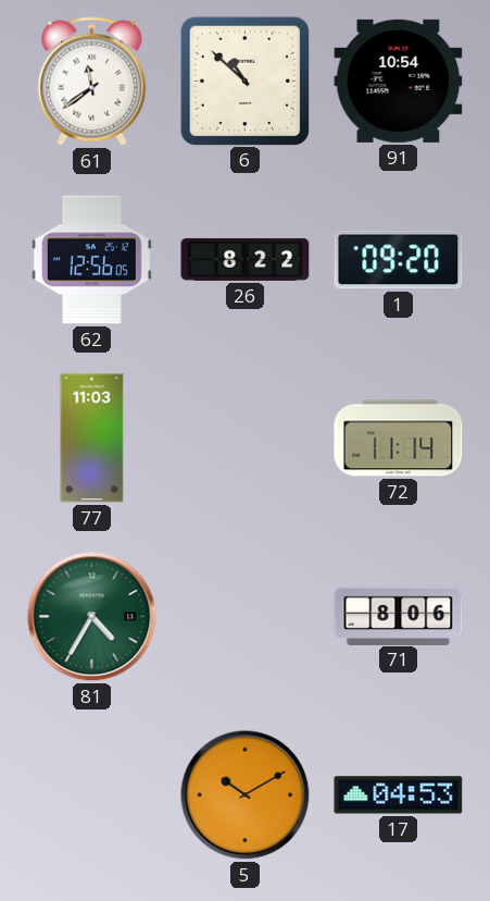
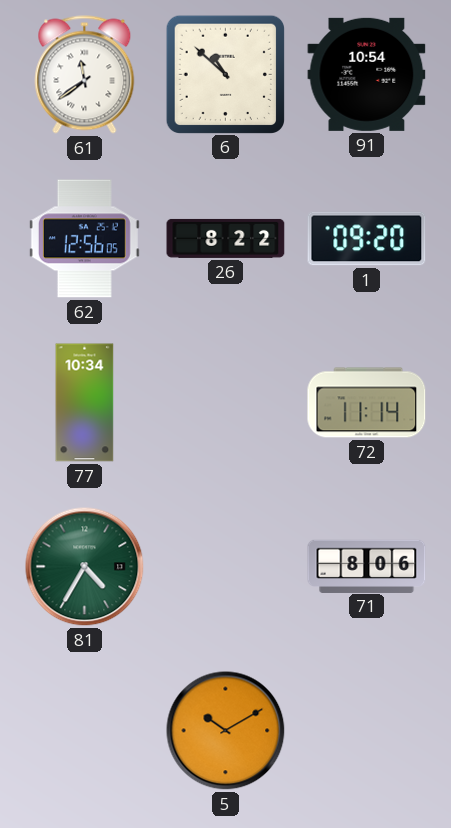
77: 11:03 -> 10:34 (85, 403)
17: 04:53 -> none (399, 795)
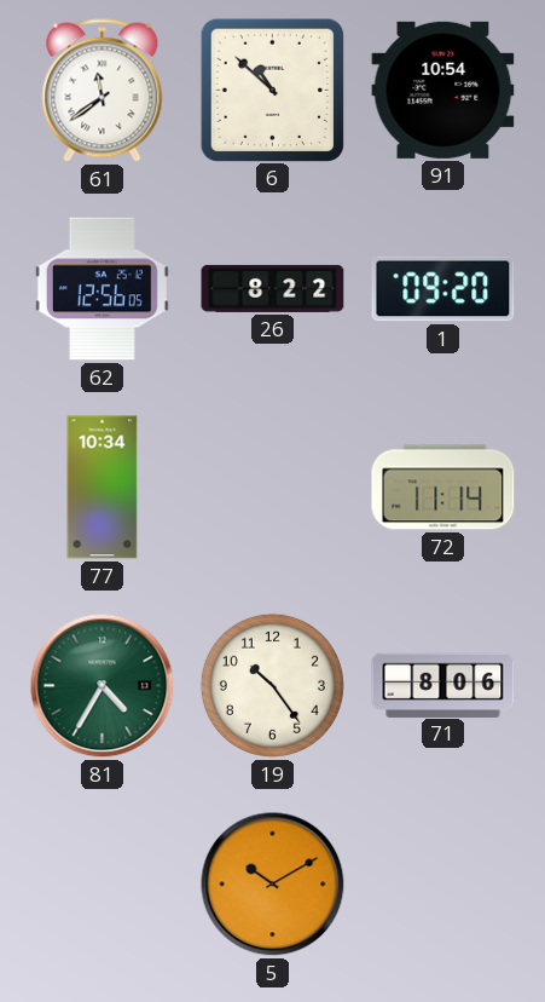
19: none -> 10:24 (272, 685)
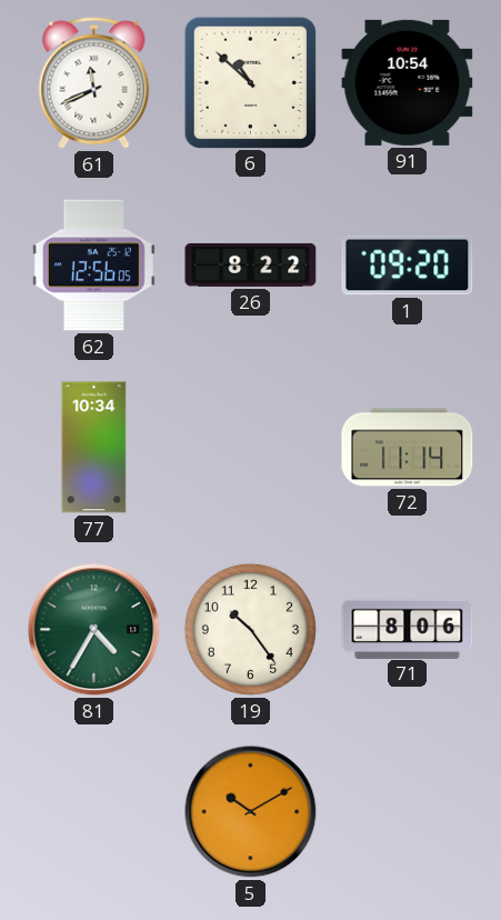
61: 11:39 -> 11:41 (94, 83)
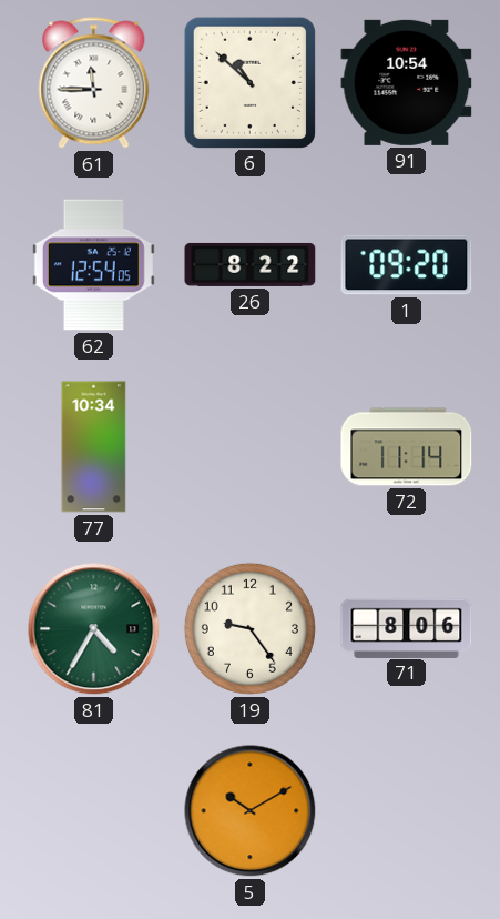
61: 11:41 -> 11:45 (94, 83)
62: 12:56 -> 12:54 (93, 265)
19: 10:24 -> 9:24 (249, 628)
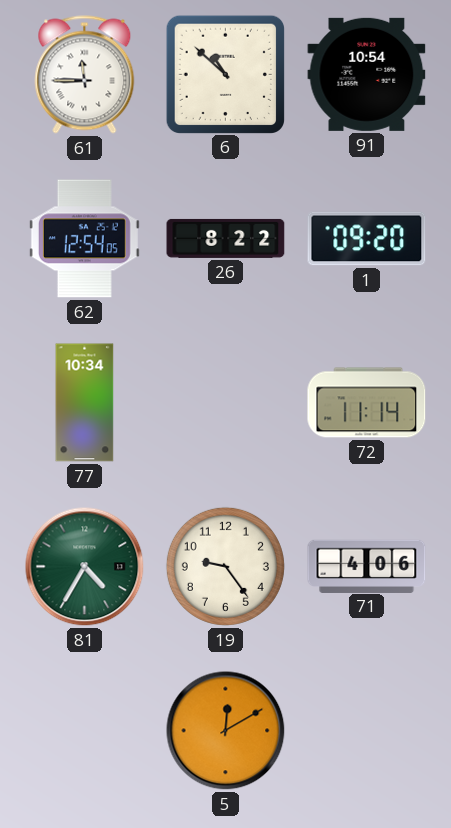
71: 8:06 -> 4:06 (367, 566)
5: 10:10 -> 12:10 (226, 731)
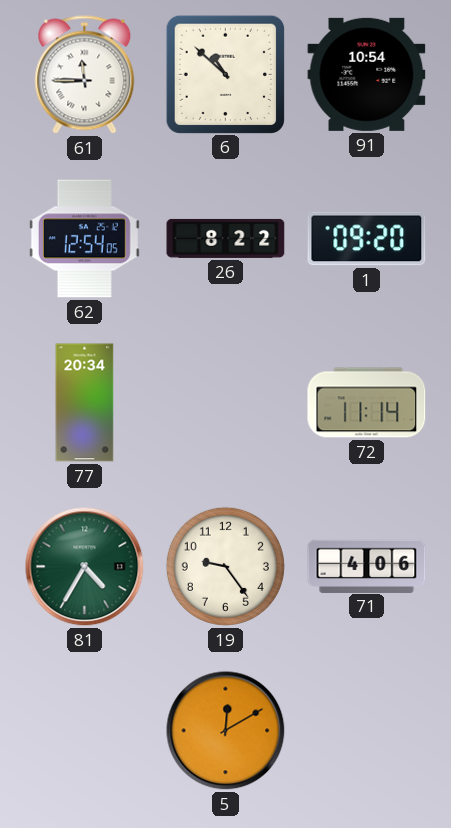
77: 10:34 -> 20:34 (85, 403)
